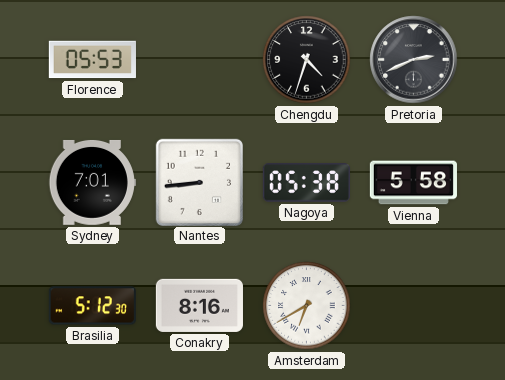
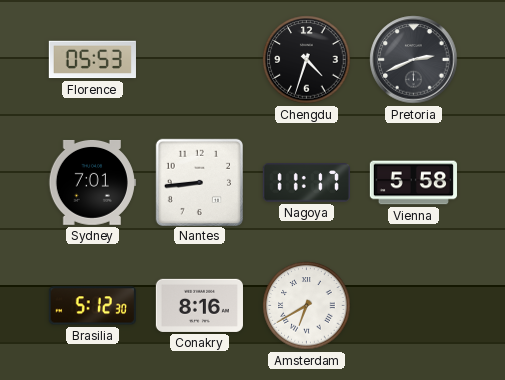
Nagoya: 05:38 -> 11:17 (306, 183)
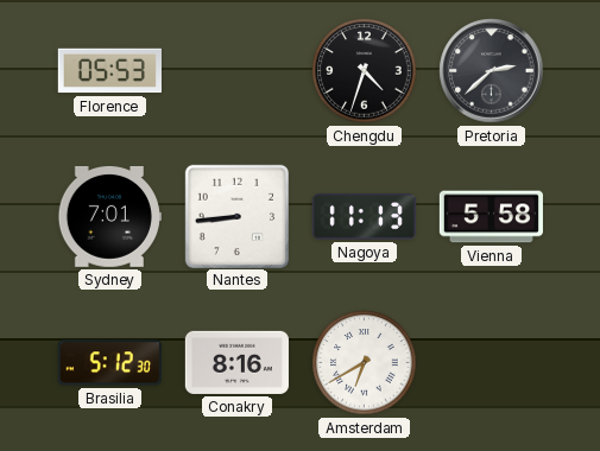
Pretoria: 2:41 -> 2:38 (492, 71)
Nagoya: 11:17 -> 11:13 (364, 217)
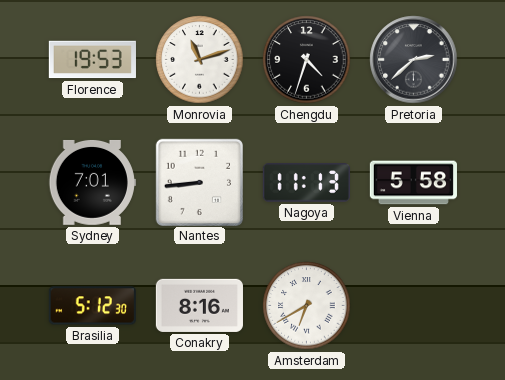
Florence: 05:53 -> 19:53 (92, 60)
Monrovia: none -> 11:12 (200, 60)
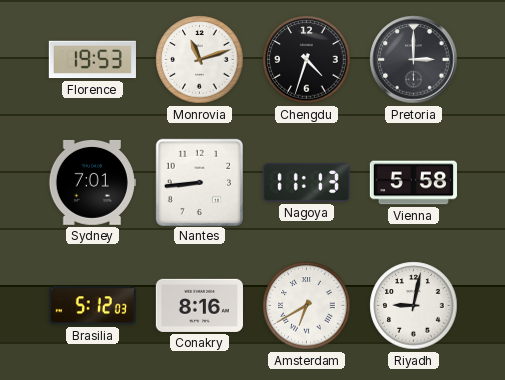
Pretoria: 2:38 -> 3:00 (414, 60)
Brasilia: 5:12:30 -> 5:12:03 (92, 306)
Riyadh: none -> 9:02 (414, 306)
